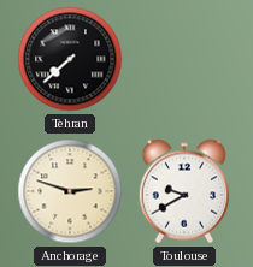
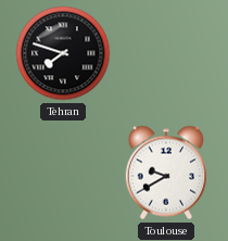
Tehran: 7:38 -> 7:48 (63, 53)
Anchorage: 2:48 -> none (70, 191)
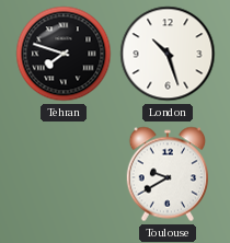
London: none -> 10:27 (168, 54)
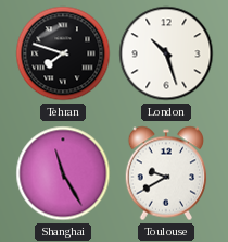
Shanghai: none -> 11:25 (63, 173)
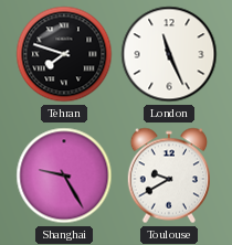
London: 10:27 -> 11:26 (169, 54)
Shanghai: 11:25 -> 9:25 (64, 175)
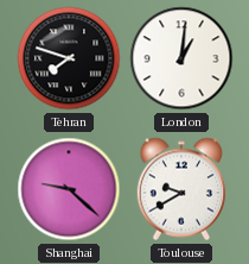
London: 11:26 -> 1:01 (181, 58)
Shanghai: 9:25 -> 9:22 (69, 189)
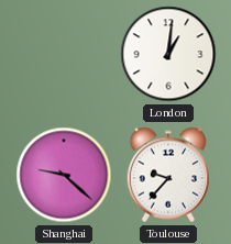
Tehran: 7:48 -> none (69, 58)
Toulouse: 9:40 -> 9:37 (167, 175)
